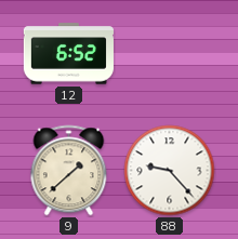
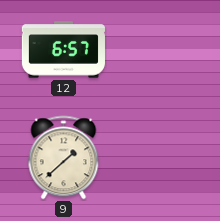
12: 6:52 -> 6:57 (63, 50)
88: 9:23 -> none (170, 171)
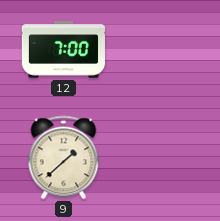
12: 6:57 -> 7:00 (63, 50)
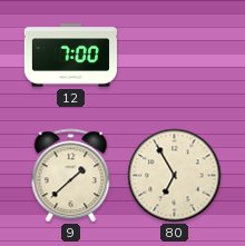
80: none -> 6:55 (175, 176)
